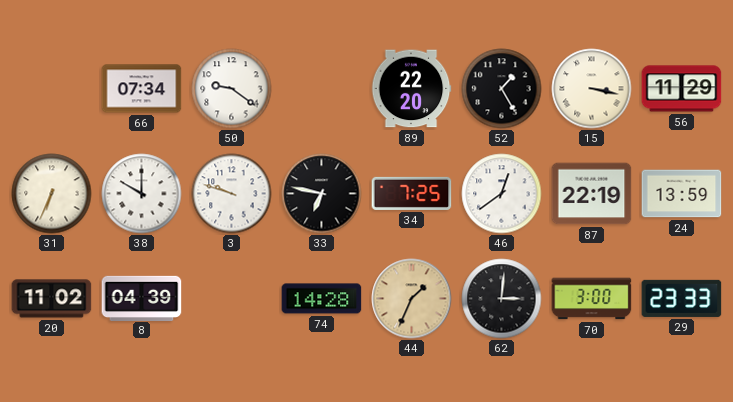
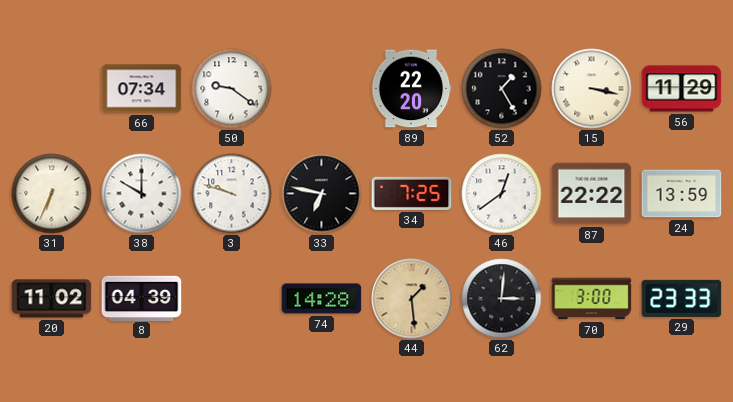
87: 22:19 -> 22:22 (592, 194)
44: 1:34 -> 1:29 (412, 299)
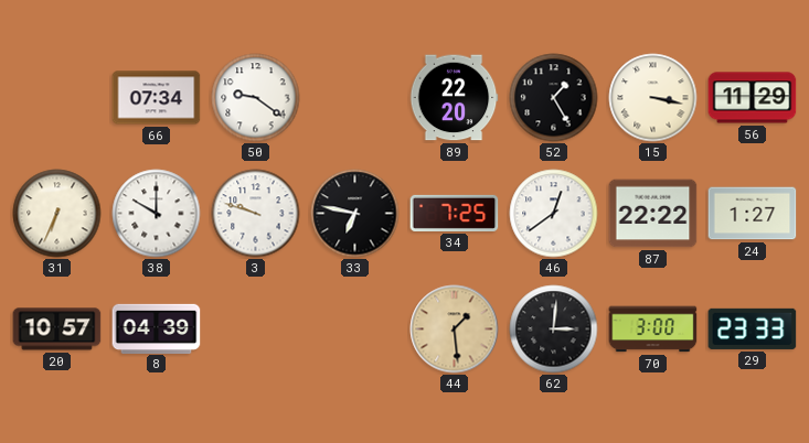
24: 13:59 -> 1:27 (753, 214)
20: 11:02 -> 10:57 (57, 329)
74: 14:28 -> none (322, 299)
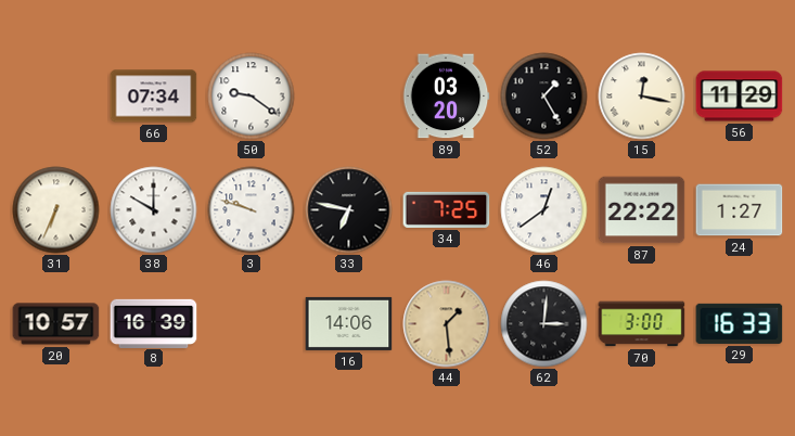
89: 22:20 -> 03:20 (446, 97)
15: 3:17 -> 12:17 (642, 97)
8: 04:39 -> 16:39 (154, 323)
16: none -> 14:06 (349, 323)
29: 23:33 -> 16:33 (740, 323)
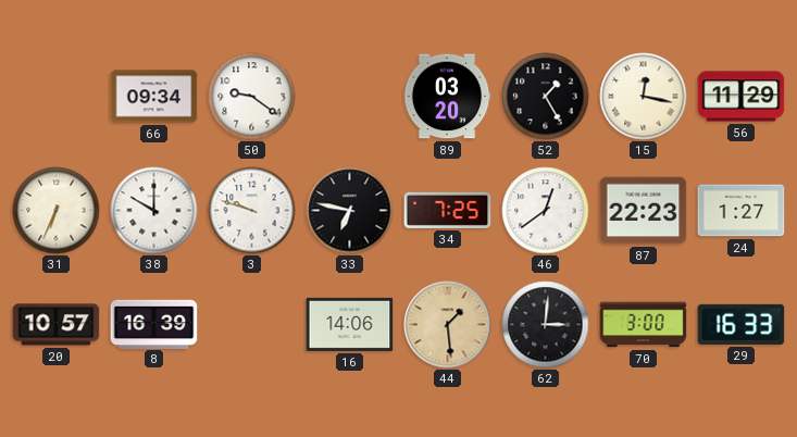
66: 07:34 -> 09:34 (154, 97)
87: 22:22 -> 22:23 (644, 211)
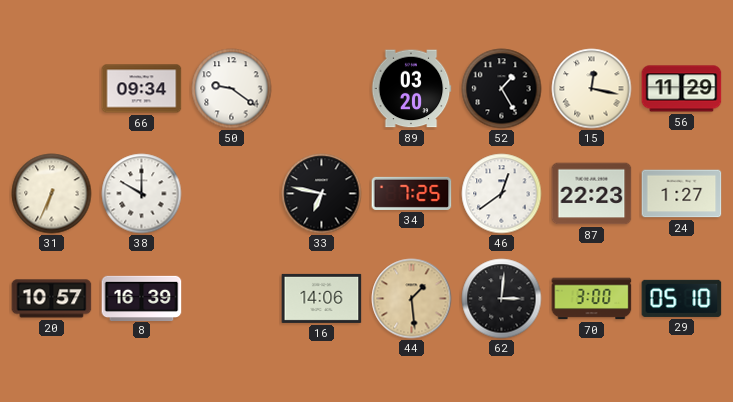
3: 9:48 -> none (252, 211)
29: 16:33 -> 05:10 (682, 298)
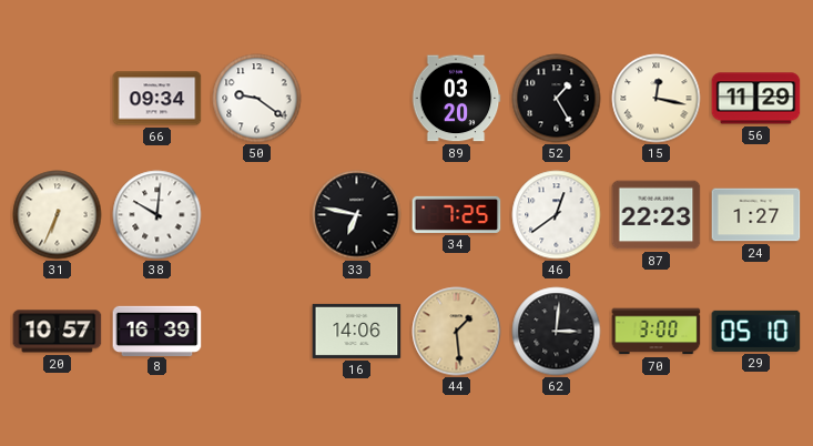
38: 10:00 -> 10:01 (157, 215)
